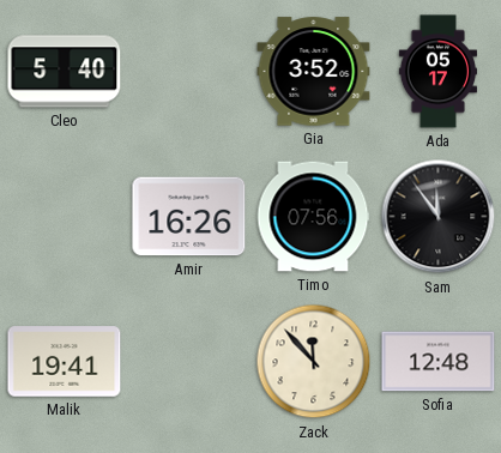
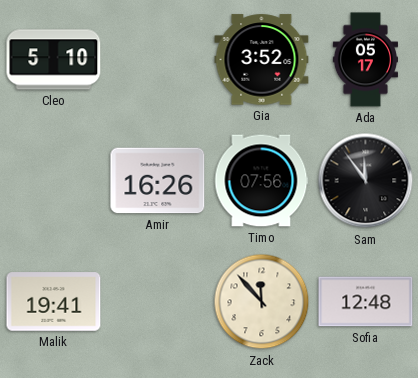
Cleo: 5:40 -> 5:10 (54, 60)
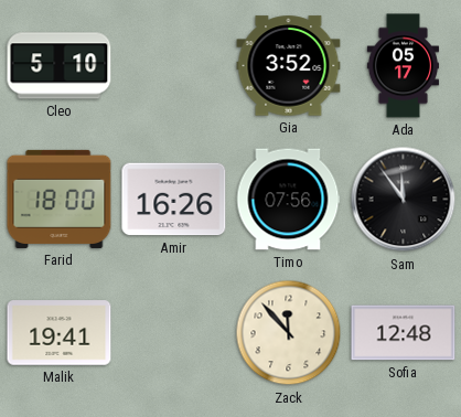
Farid: none -> 18:00 (60, 199)
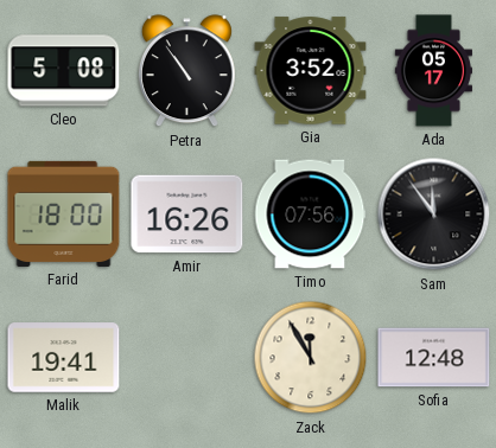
Cleo: 5:10 -> 5:08 (64, 71)
Petra: none -> 10:54 (186, 71)
Zack: 11:53 -> 11:55 (311, 358)
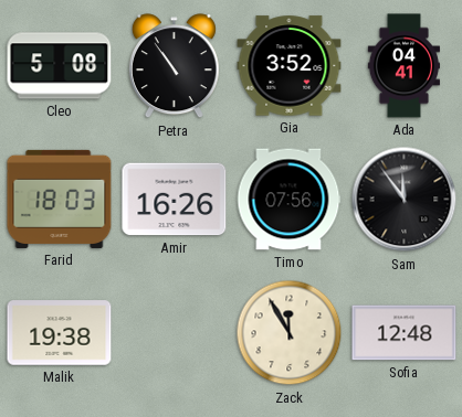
Ada: 05:17 -> 04:41 (403, 66)
Farid: 18:00 -> 18:03 (60, 199)
Malik: 19:41 -> 19:38 (60, 333)
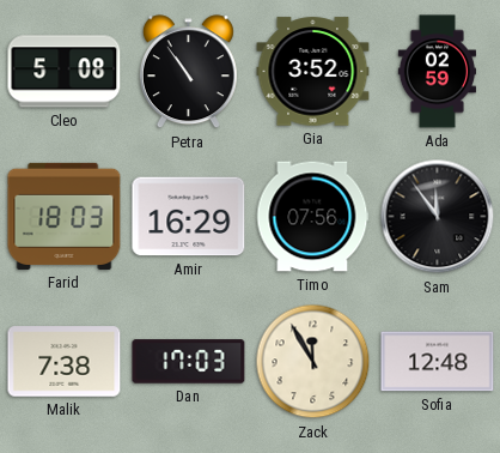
Ada: 04:41 -> 02:59 (437, 72)
Amir: 16:26 -> 16:29 (189, 217)
Malik: 19:38 -> 7:38 (65, 362)
Dan: none -> 17:03 (189, 362)
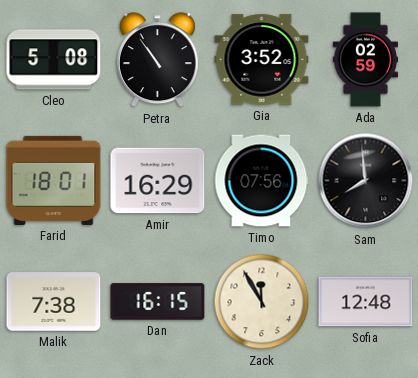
Farid: 18:03 -> 18:01 (54, 180)
Sam: 11:54 -> 7:59 (366, 181)
Dan: 17:03 -> 16:15 (158, 302)
